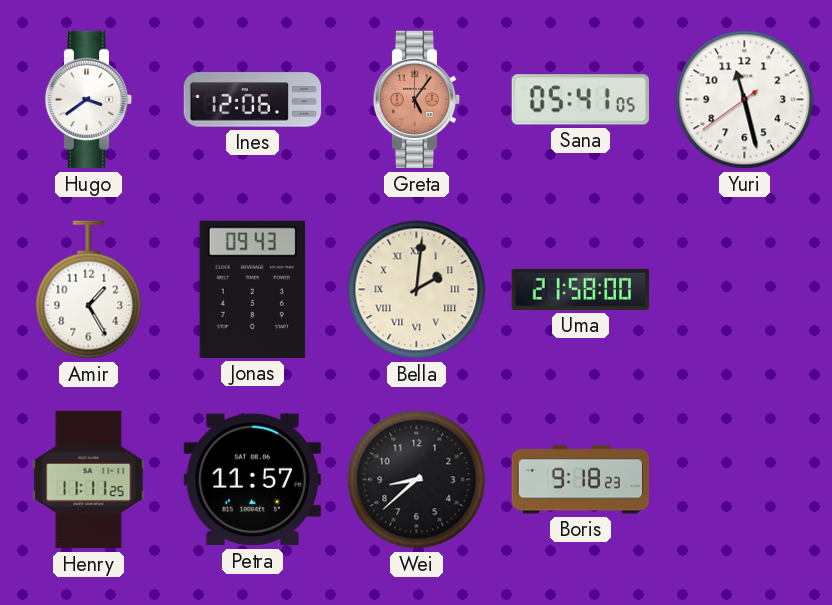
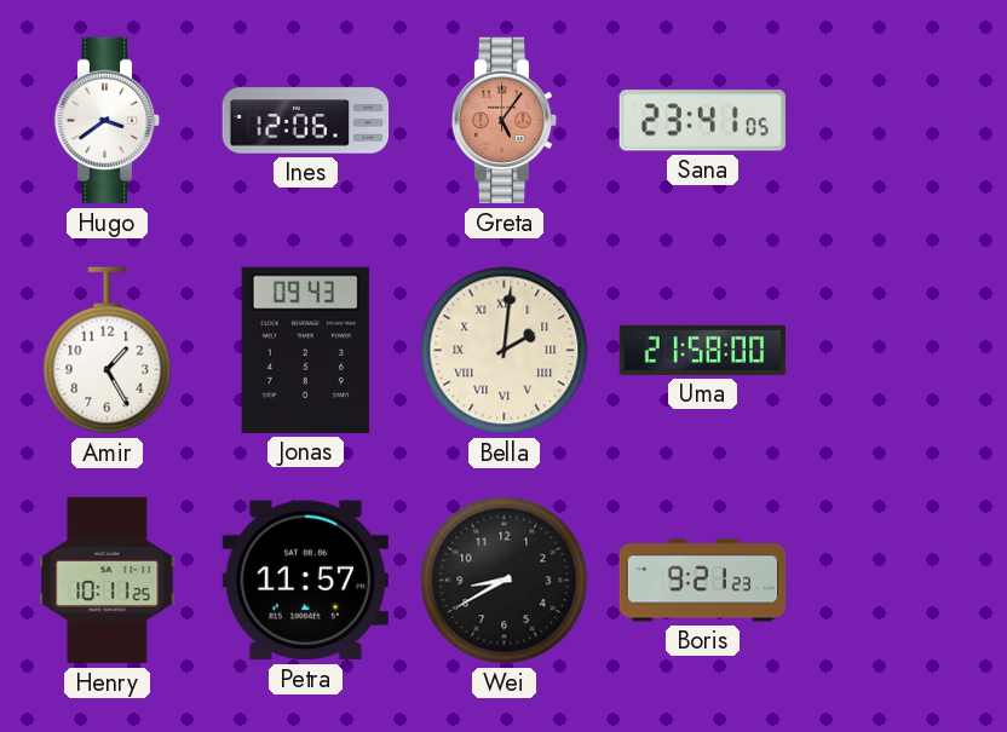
Sana: 05:41 -> 23:41 (702, 121)
Yuri: 11:27 -> none (745, 100)
Henry: 11:11 -> 10:11 (108, 581)
Wei: 8:38 -> 8:40 (505, 581)
Boris: 9:18 -> 9:21 (703, 581)
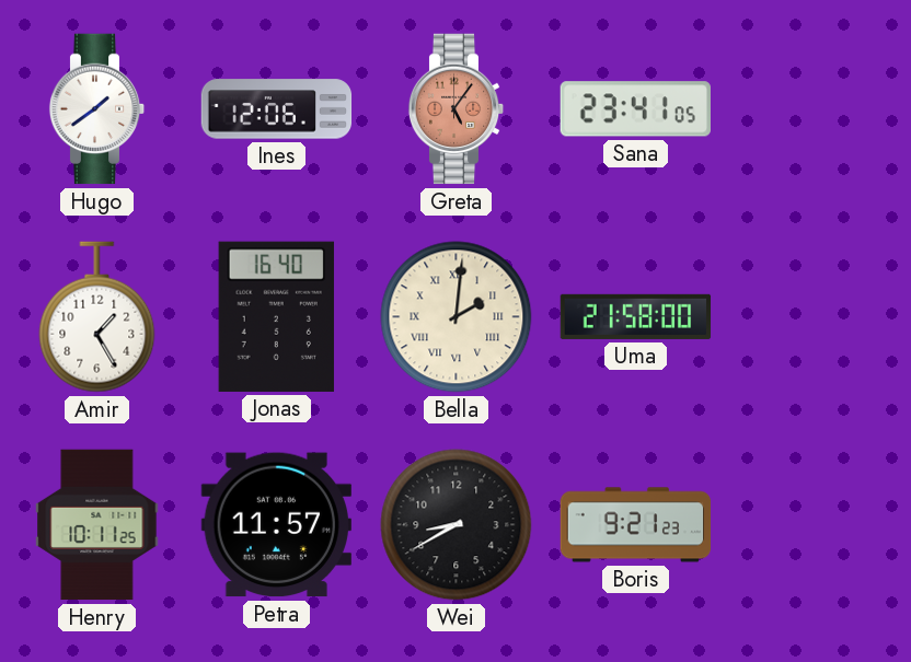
Hugo: 3:39 -> 1:39 (97, 109)
Jonas: 09:43 -> 16:40 (276, 316)
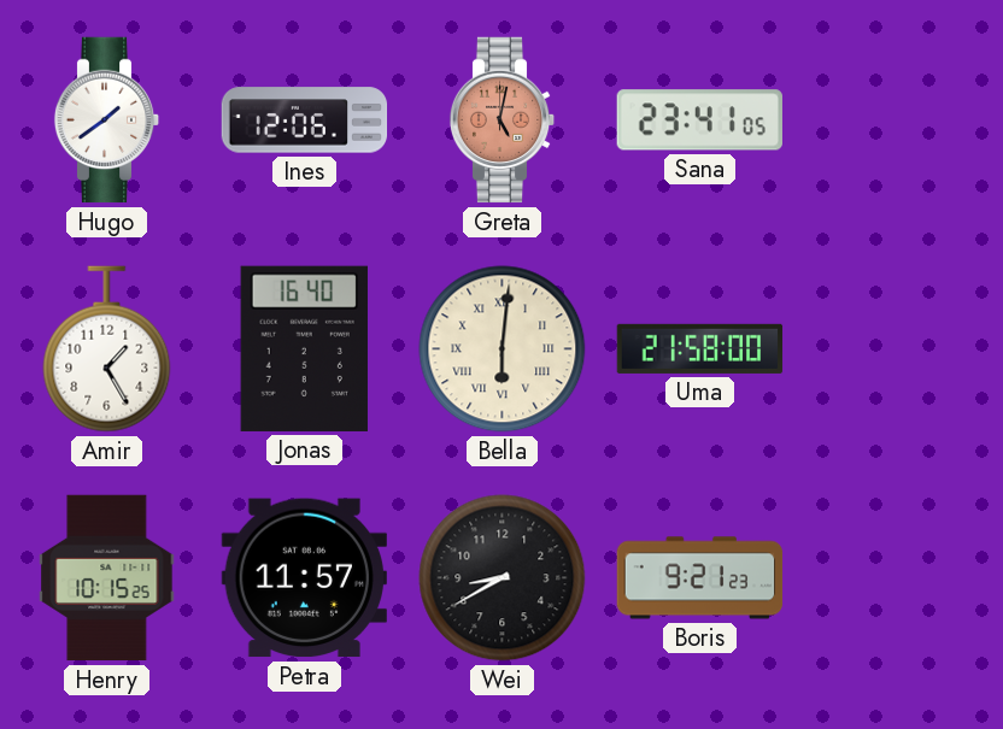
Greta: 5:06 -> 5:02 (503, 120)
Bella: 2:01 -> 6:01 (503, 349)
Henry: 10:11 -> 10:15 (107, 578)
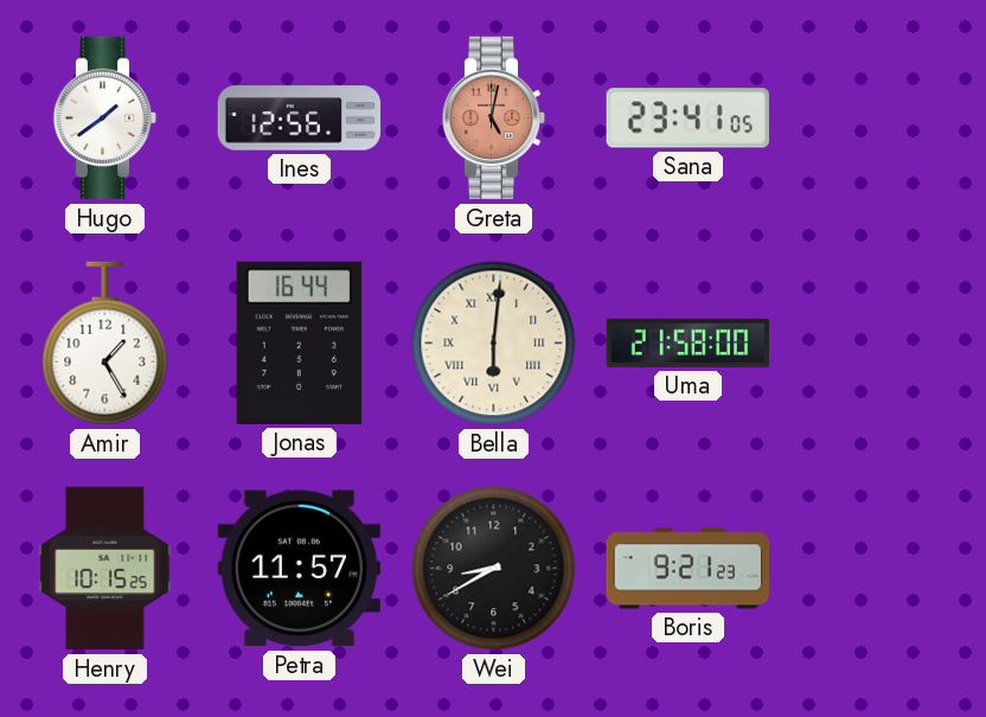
Ines: 12:06 -> 12:56 (300, 119)
Jonas: 16:40 -> 16:44 (299, 343)
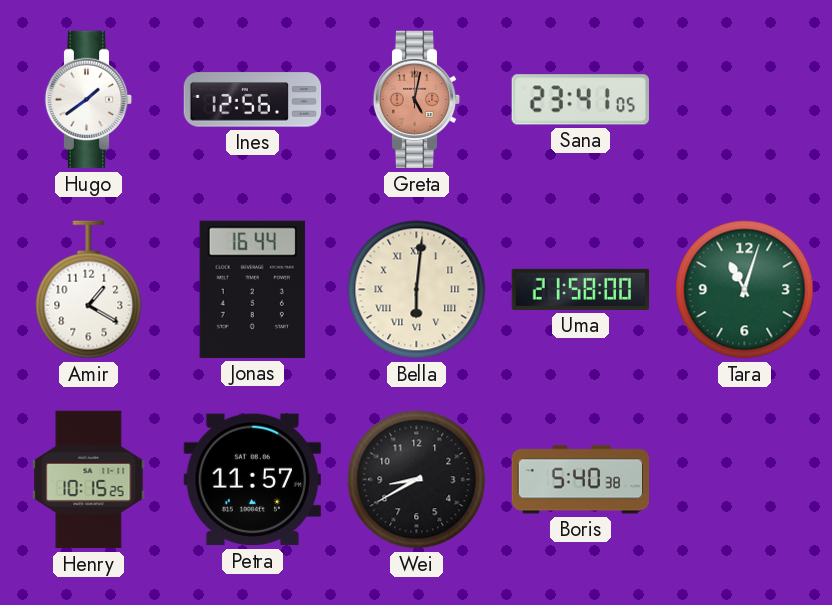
Amir: 1:25 -> 1:20 (89, 290)
Tara: none -> 11:03 (745, 290)
Boris: 9:21 -> 5:40 (581, 480)
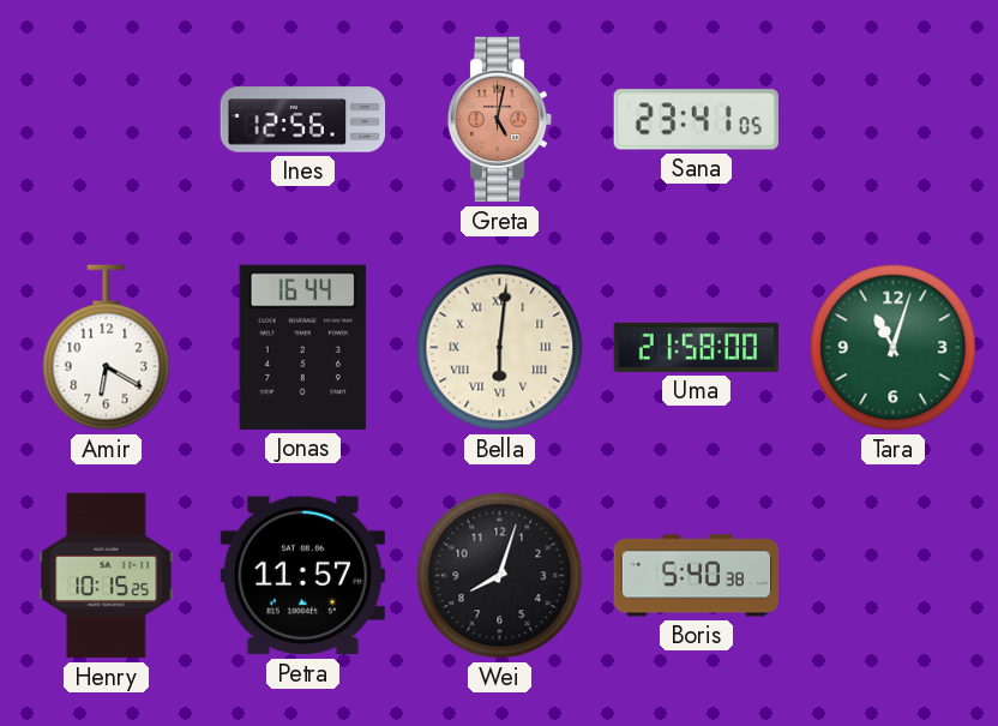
Hugo: 1:39 -> none (89, 100)
Amir: 1:20 -> 6:20 (107, 348)
Wei: 8:40 -> 8:03 (500, 576)
